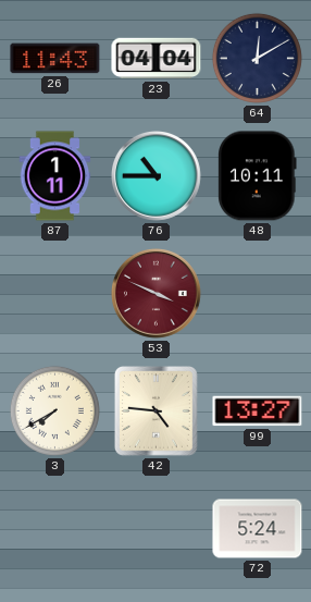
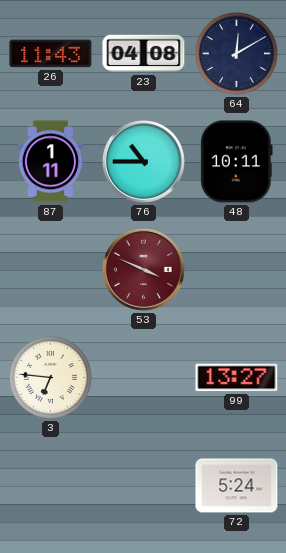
23: 04:04 -> 04:08 (144, 54)
3: 7:40 -> 6:46 (50, 377)
42: 4:46 -> none (157, 411)
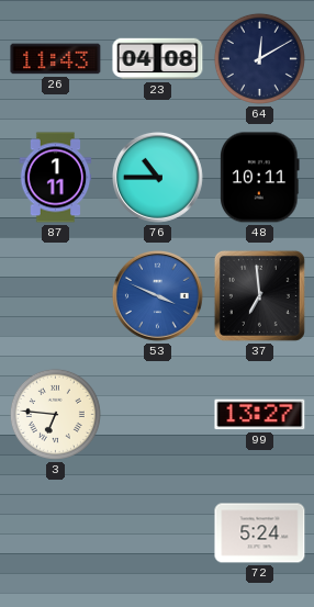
53 dial: burgundy -> blue (158, 296)
37: none -> 6:59 (259, 295)
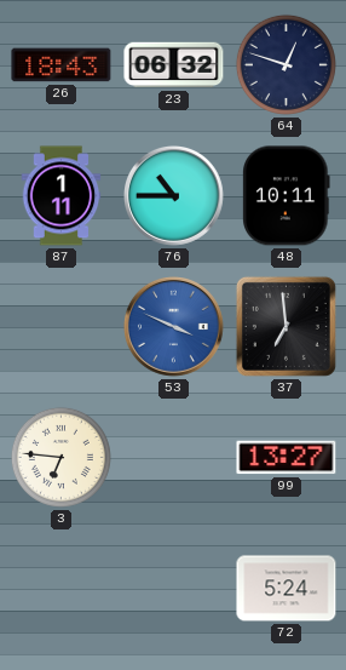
26: 11:43 -> 18:43 (62, 65)
23: 04:08 -> 06:32 (174, 65)
64: 12:10 -> 12:48 (286, 64)
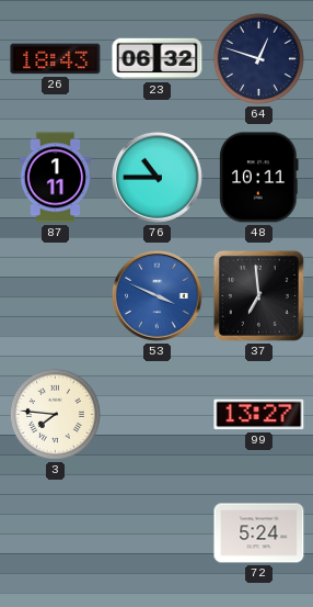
3: 6:46 -> 7:46 (55, 414)
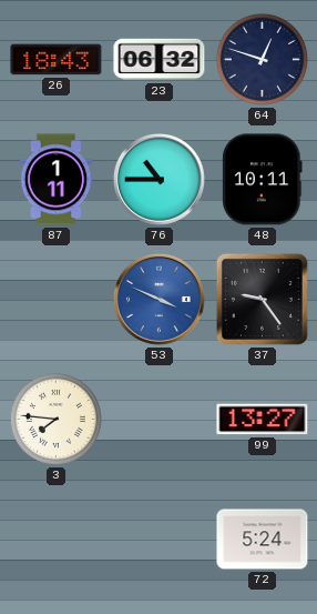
37: 6:59 -> 9:24 (262, 299)
